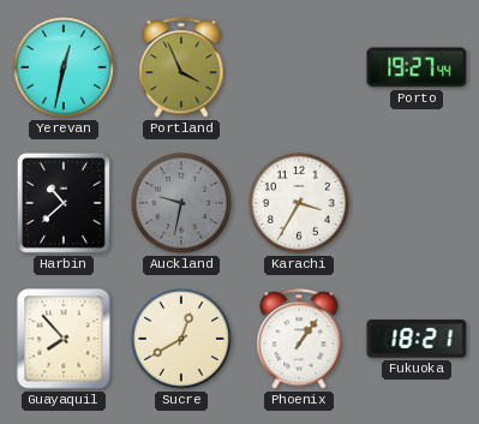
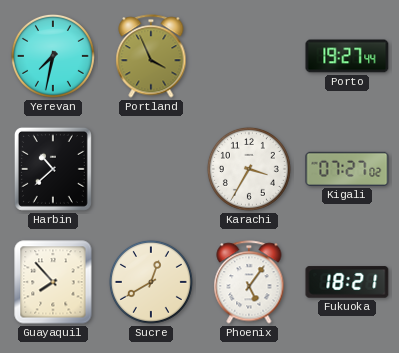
Yerevan: 12:32 -> 7:32 (53, 56)
Auckland: 9:32 -> none (181, 203)
Kigali: none -> 07:27 (347, 169)
Phoenix: 1:06 -> 5:06 (249, 282)
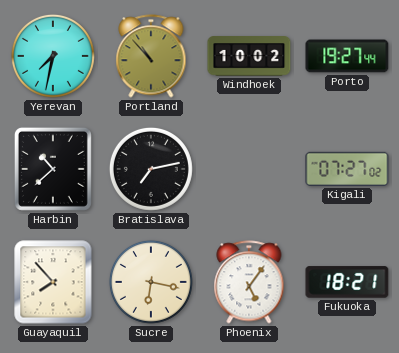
Portland: 3:56 -> 10:53 (151, 56)
Windhoek: none -> 10:02 (249, 56)
Bratislava: none -> 7:13 (151, 169)
Karachi: 3:35 -> none (249, 169)
Sucre: 12:40 -> 6:17 (151, 282)
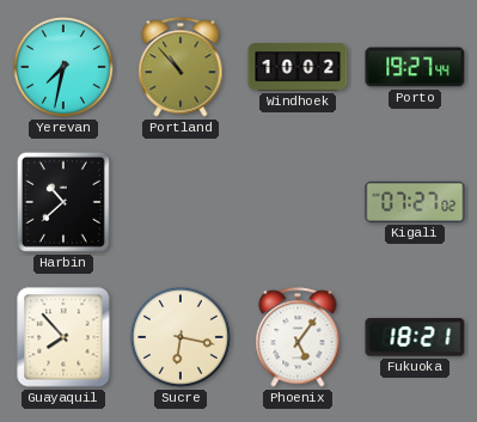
Bratislava: 7:13 -> none (151, 169)
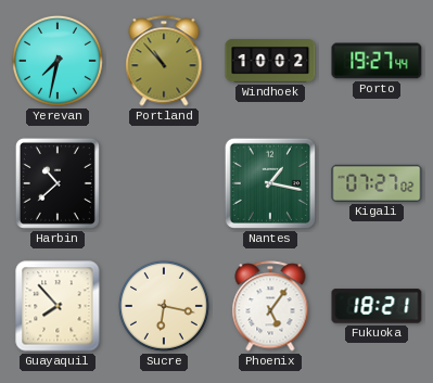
Nantes: none -> 1:17 (270, 183)
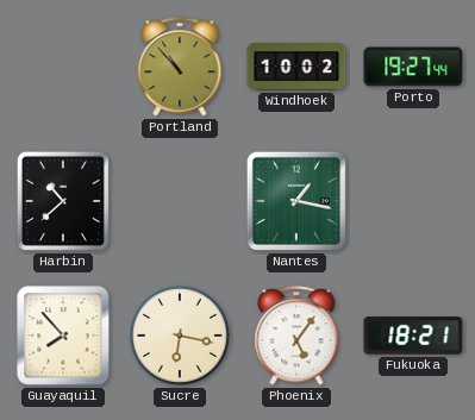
Yerevan: 7:32 -> none (58, 61)
Kigali: 07:27 -> none (377, 183)
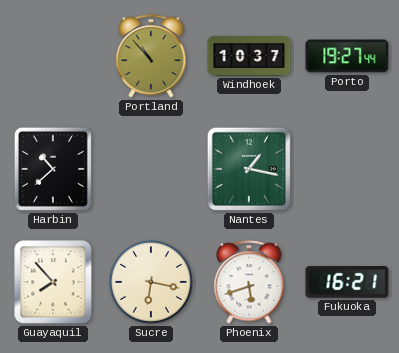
Windhoek: 10:02 -> 10:37 (249, 56)
Phoenix: 5:06 -> 5:42 (249, 282)
Fukuoka: 18:21 -> 16:21 (347, 282)
